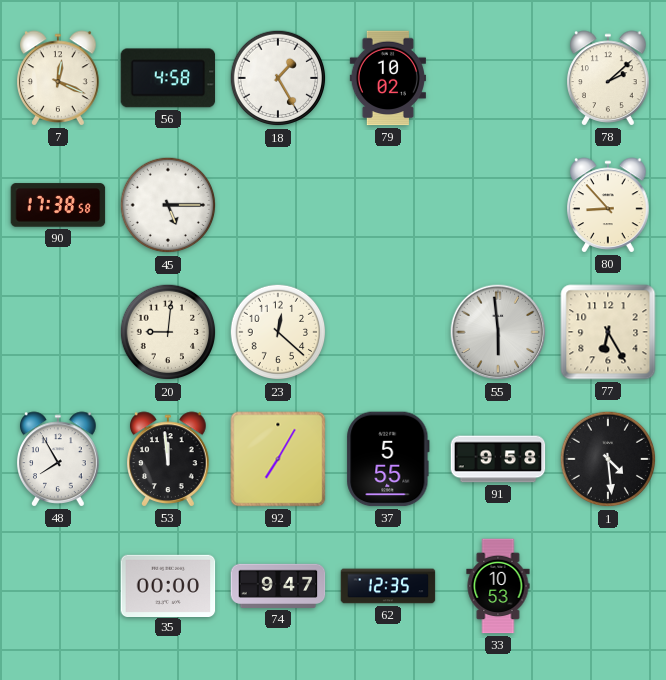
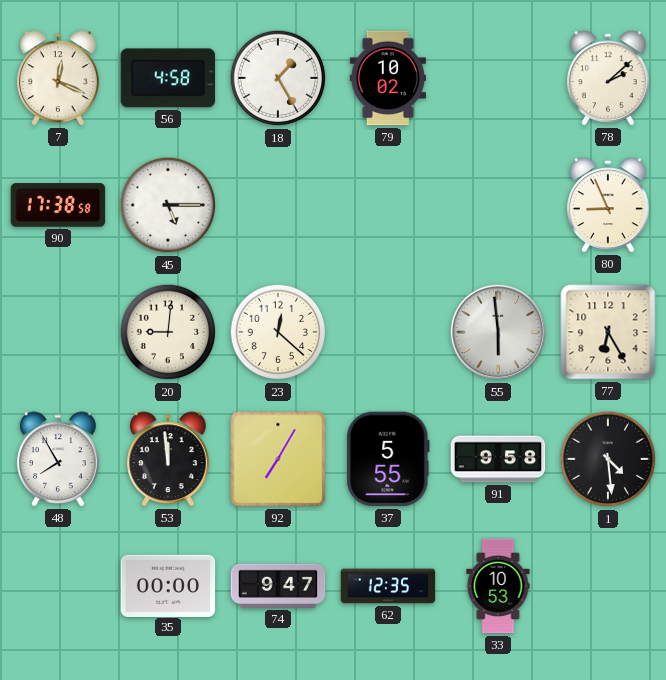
80: 8:53 -> 8:56 (608, 205)
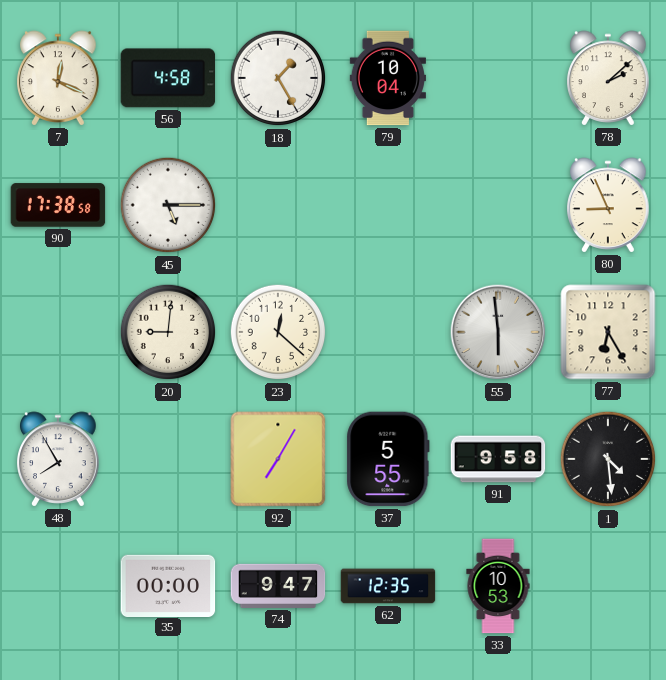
79: 10:02 -> 10:04 (388, 78)
53: 11:59 -> none (168, 459)
